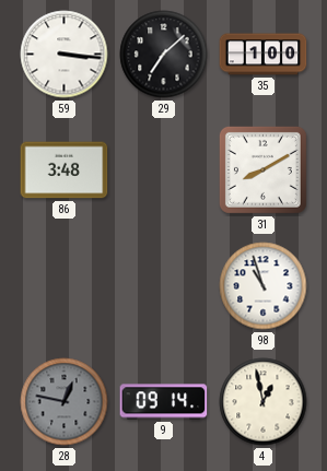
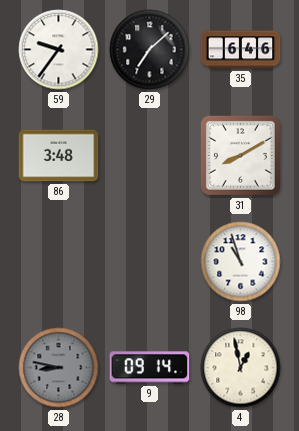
59: 3:16 -> 9:36 (59, 50)
35: 1:00 -> 6:46 (241, 50)
28: 12:47 -> 8:47 (59, 368)
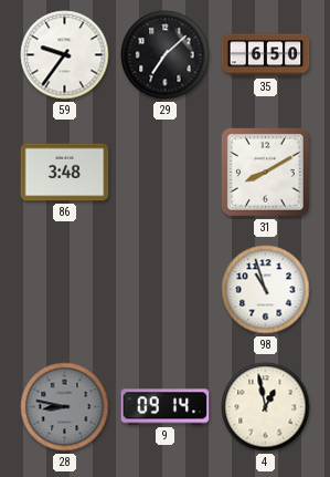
35: 6:46 -> 6:50 (266, 55)
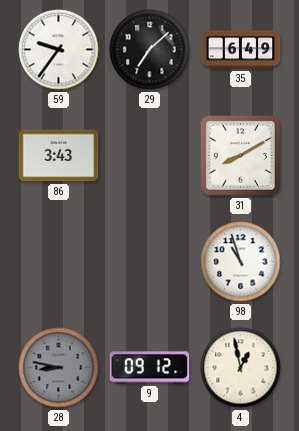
35: 6:50 -> 6:49 (241, 50)
86: 3:48 -> 3:43 (59, 156)
9: 09:14 -> 09:12 (150, 368)
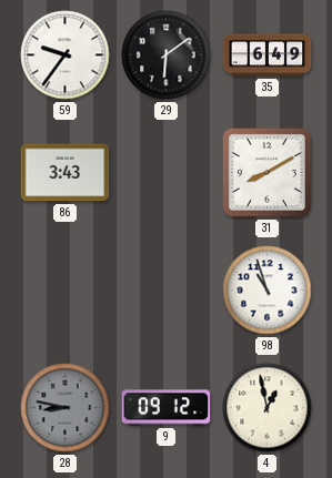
29: 7:08 -> 6:09 (167, 55)
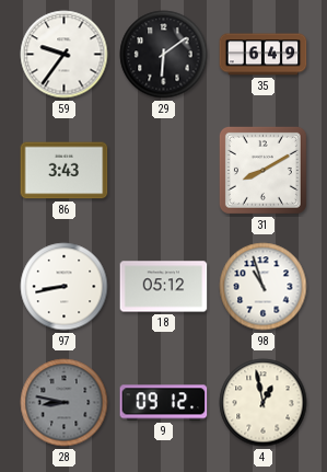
97: none -> 8:43 (65, 287)
18: none -> 05:12 (164, 287)
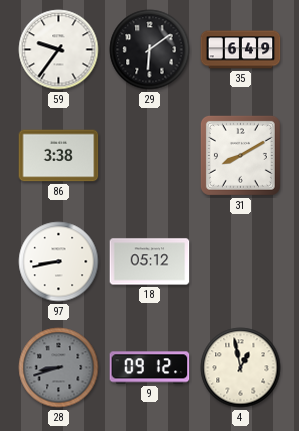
86: 3:43 -> 3:38 (59, 156)
98: 10:57 -> none (264, 287)
28: 8:47 -> 8:42 (59, 368)
